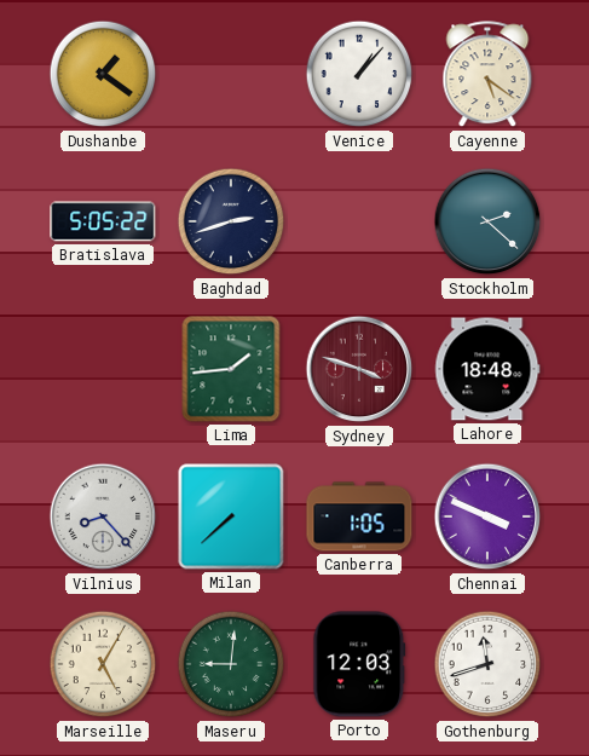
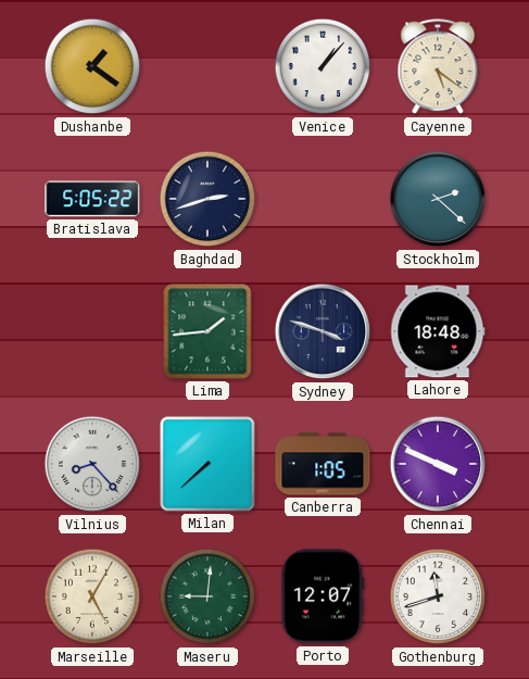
Sydney dial: burgundy -> navy (323, 331)
Porto: 12:03 -> 12:07 (323, 596)
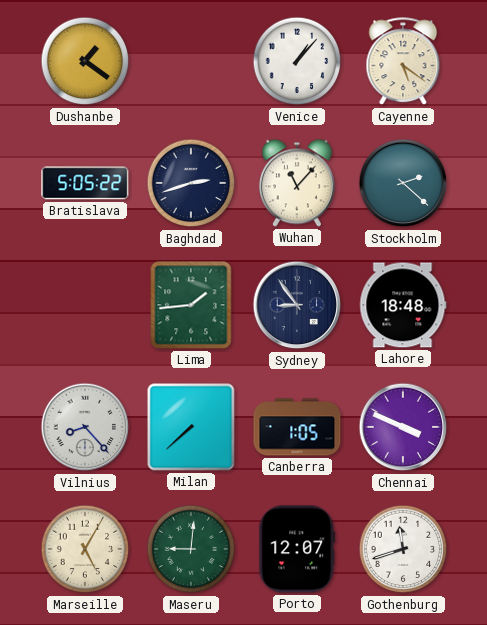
Wuhan: none -> 11:07 (297, 183)
Sydney: 3:48 -> 8:54 (297, 305)
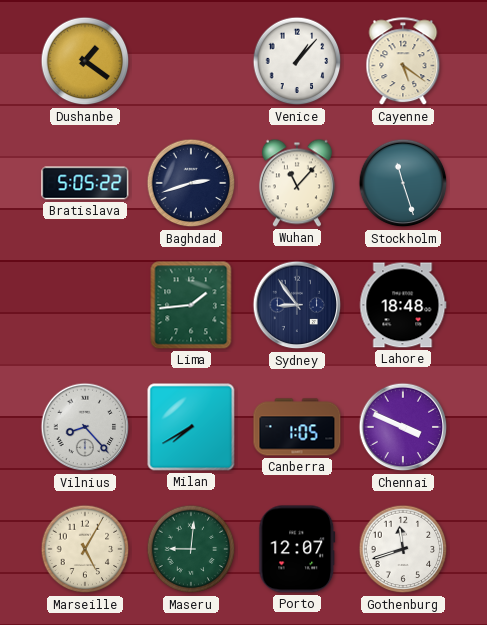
Stockholm: 2:22 -> 11:27 (403, 183)
Milan: 7:38 -> 7:40 (191, 427)
